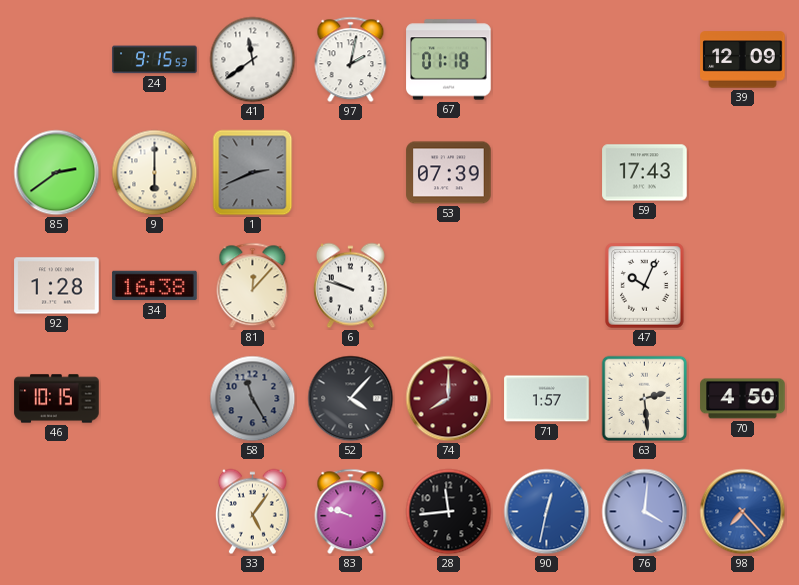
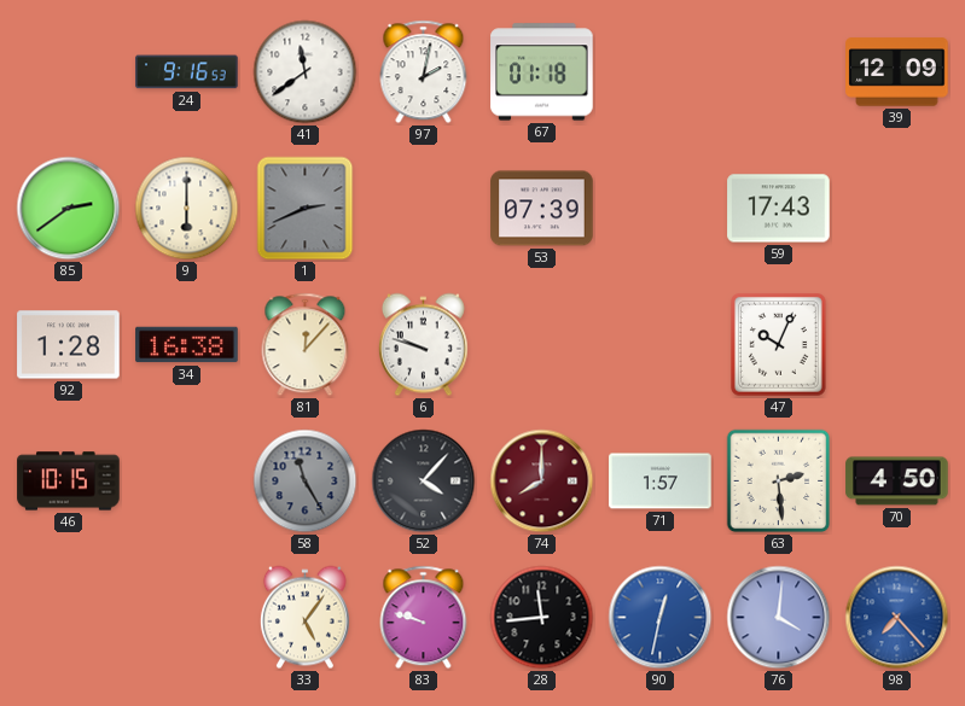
24: 9:15 -> 9:16 (187, 72)
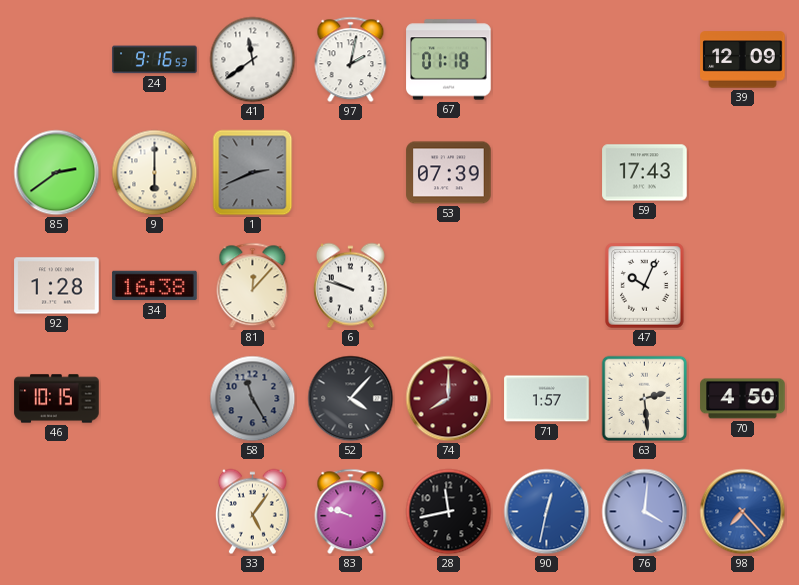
28: 11:44 -> 11:43 (449, 512)
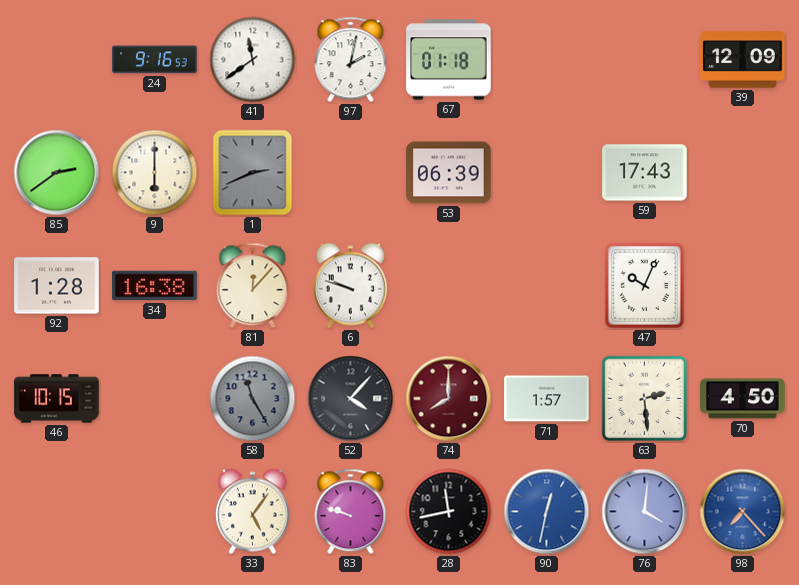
53: 07:39 -> 06:39 (449, 173)
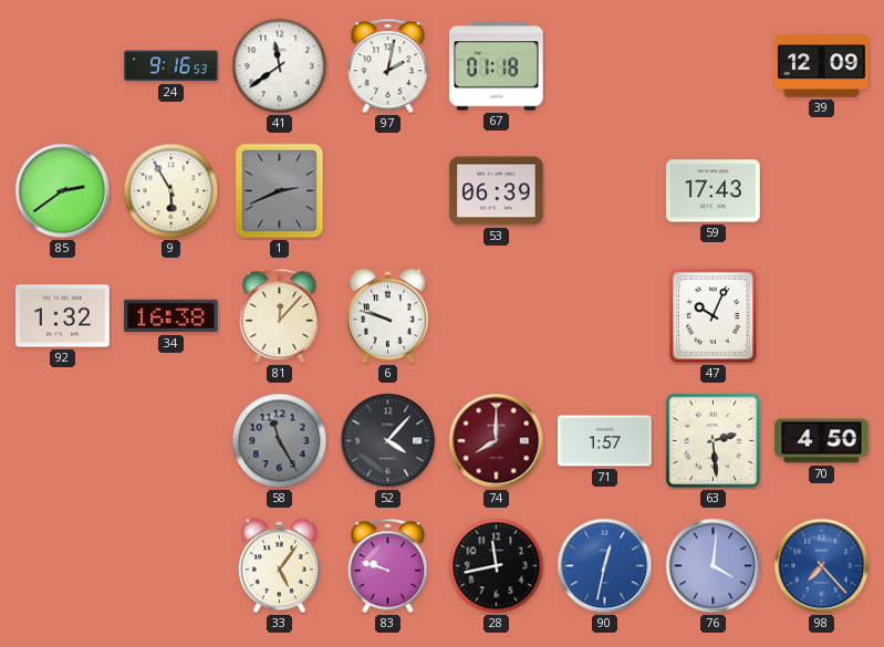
9: 6:00 -> 5:55 (171, 191)
92: 1:28 -> 1:32 (63, 316)
46: 10:15 -> none (57, 399)
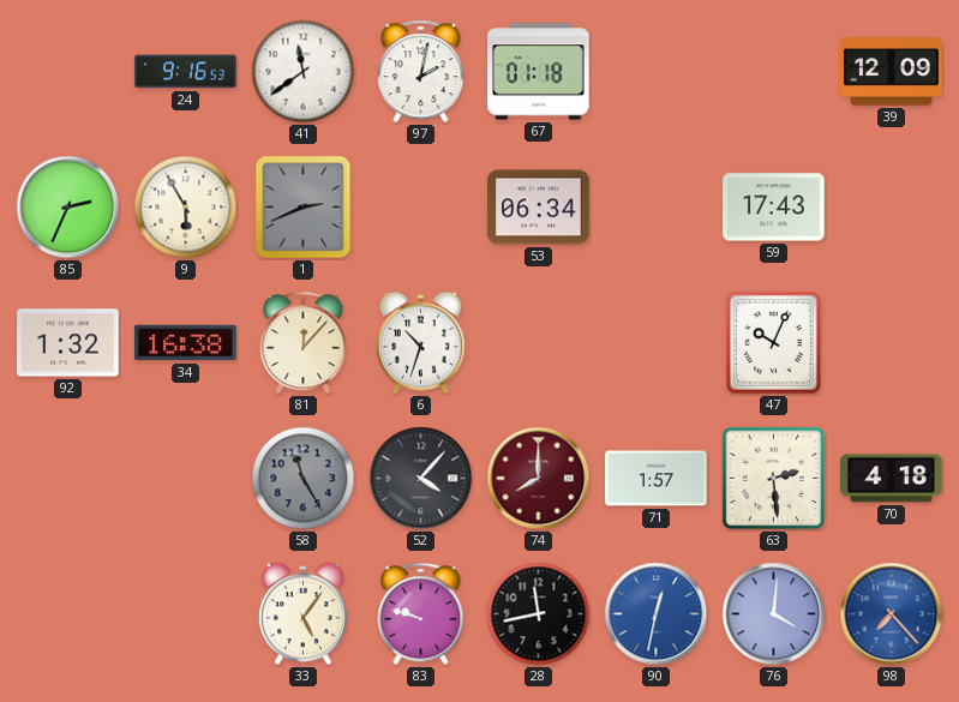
85: 2:39 -> 2:34 (68, 208)
53: 06:39 -> 06:34 (539, 208)
6: 9:48 -> 10:33 (420, 343)
70: 4:50 -> 4:18 (892, 479)
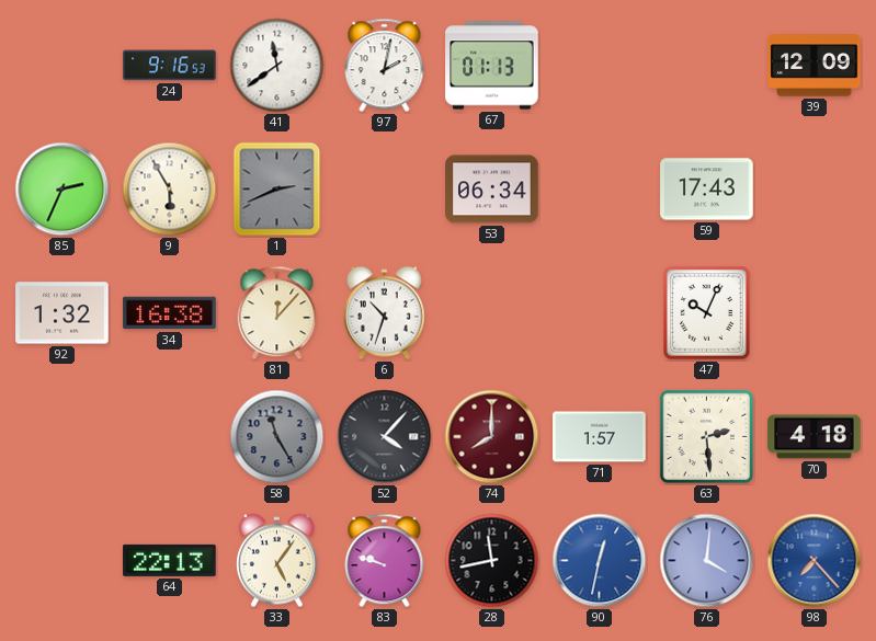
67: 01:18 -> 01:13 (492, 66)
64: none -> 22:13 (170, 560)
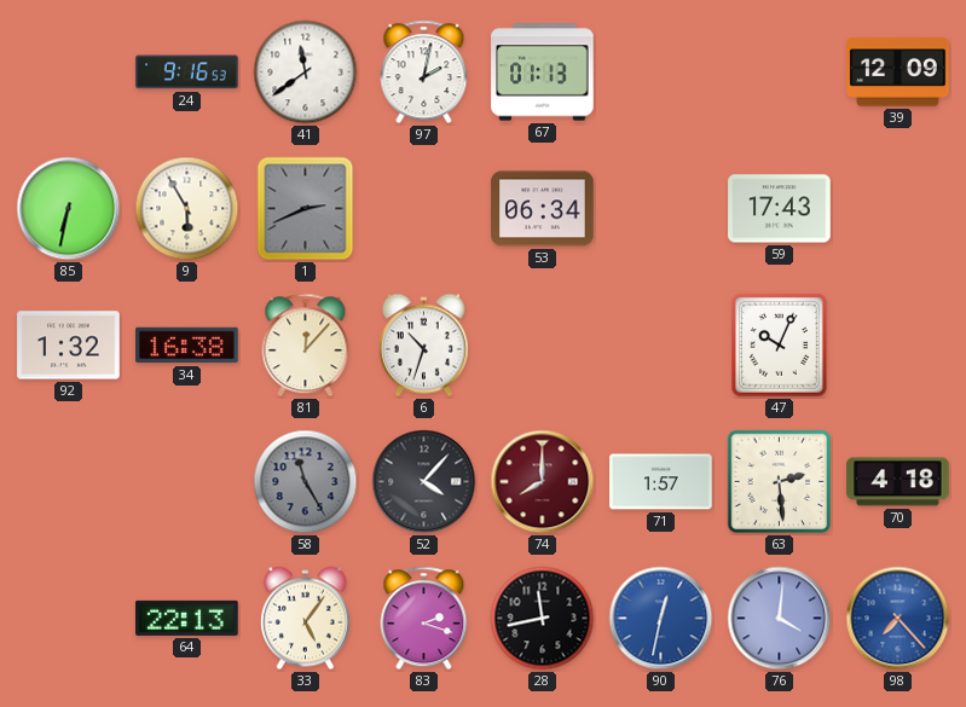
85: 2:34 -> 6:32 (69, 209)
83: 9:48 -> 2:18 (424, 619)
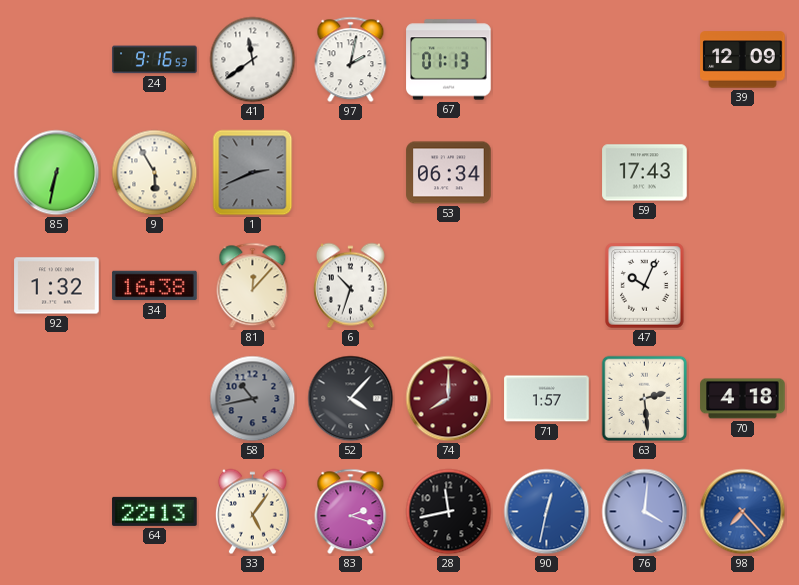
58: 11:25 -> 10:43 (253, 399)
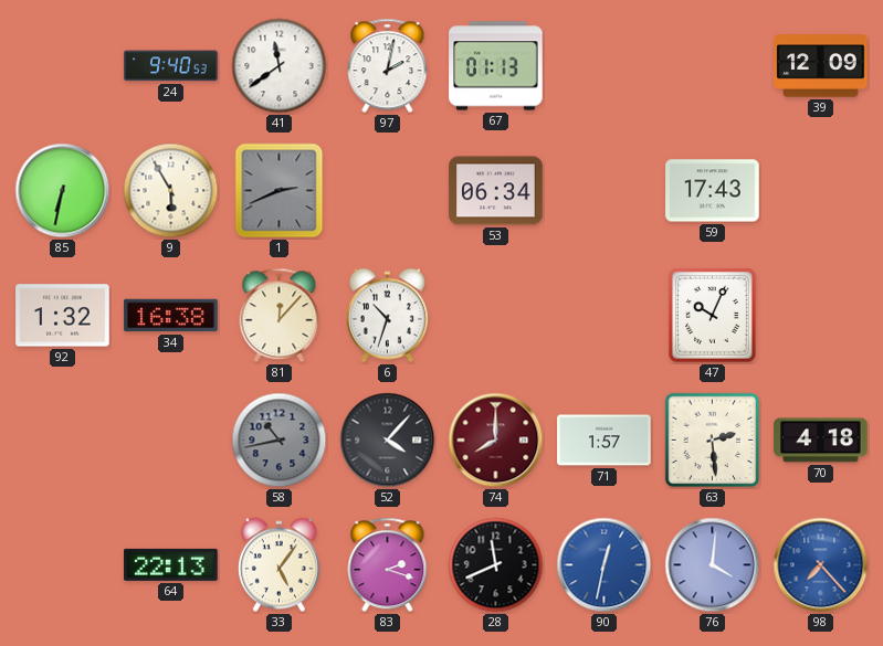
24: 9:16 -> 9:40 (171, 66)
28: 11:43 -> 11:41 (496, 565)
